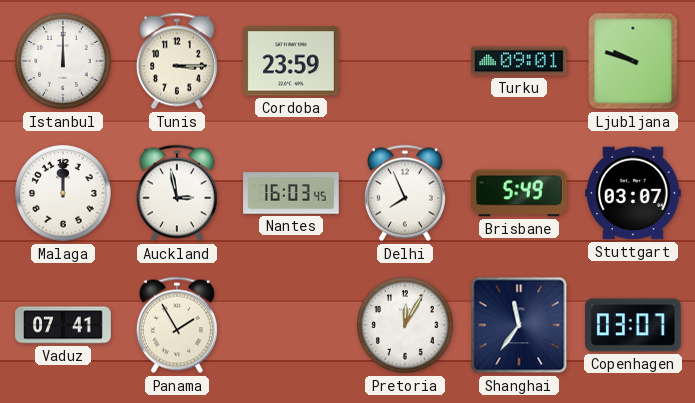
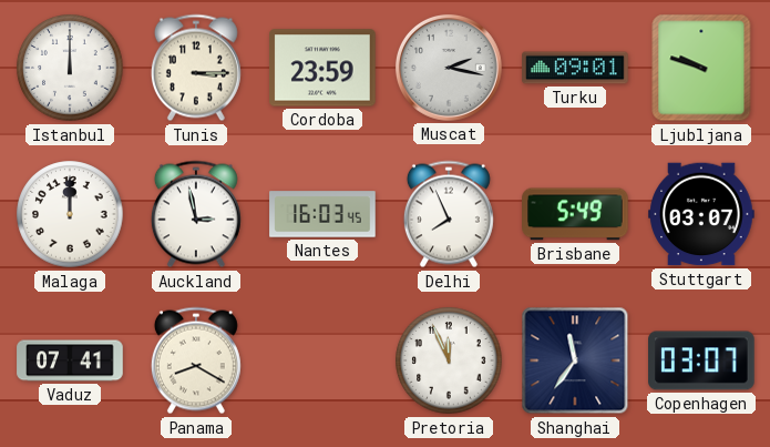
Muscat: none -> 2:17 (449, 68)
Panama: 1:55 -> 8:20 (196, 360)
Pretoria: 12:05 -> 11:56 (449, 360)
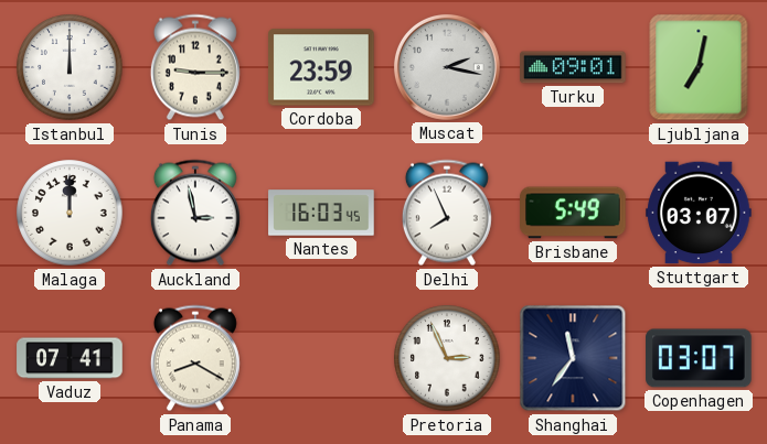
Tunis: 3:15 -> 9:15 (195, 67)
Ljubljana: 9:48 -> 7:02 (699, 67)
Pretoria: 11:56 -> 2:56 (447, 358)
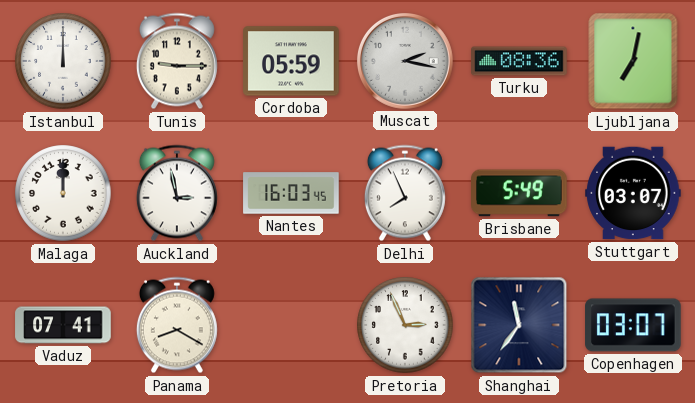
Cordoba: 23:59 -> 05:59 (291, 61)
Turku: 09:01 -> 08:36 (519, 61)
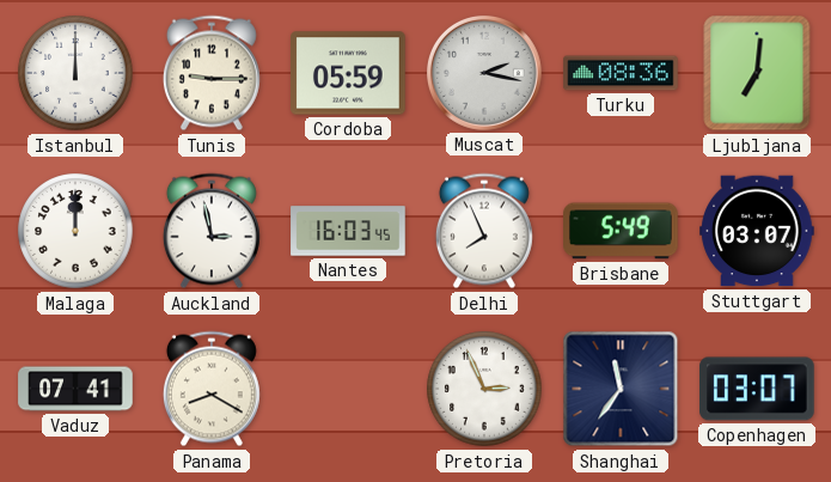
Ljubljana: 7:02 -> 7:01 (757, 73)
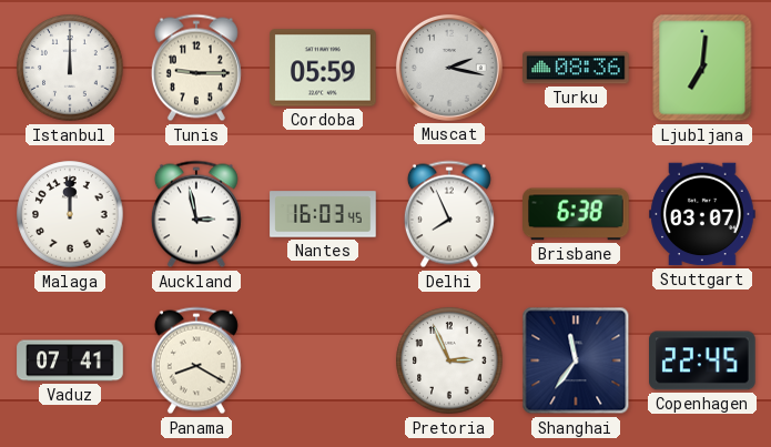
Brisbane: 5:49 -> 6:38 (576, 214)
Copenhagen: 03:07 -> 22:45 (702, 360)
